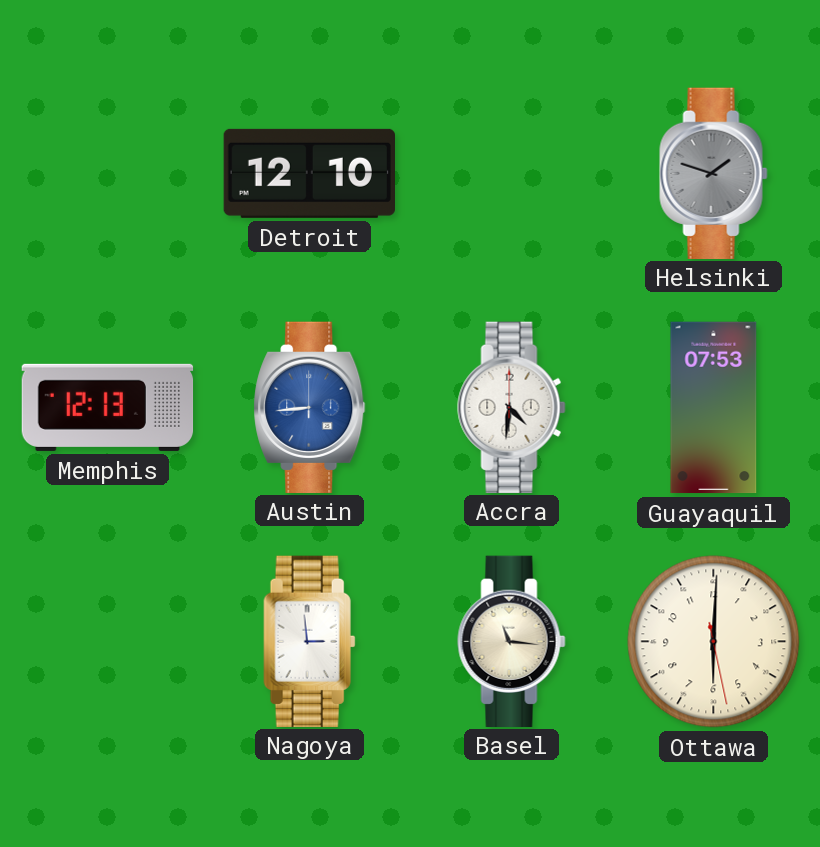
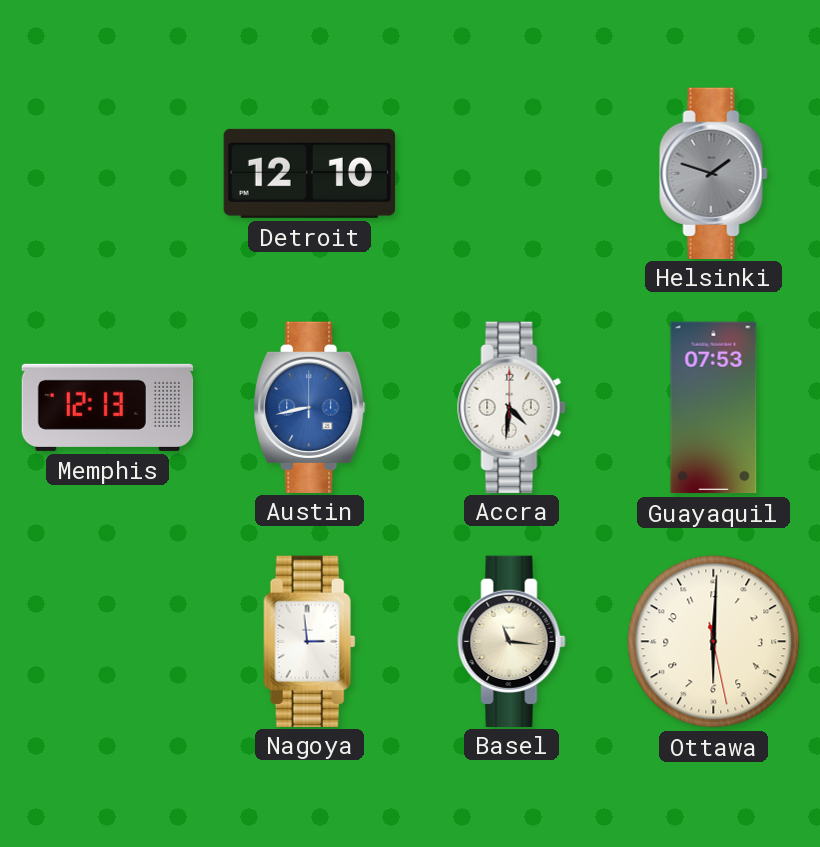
Austin: 8:44 -> 8:43 (310, 407)
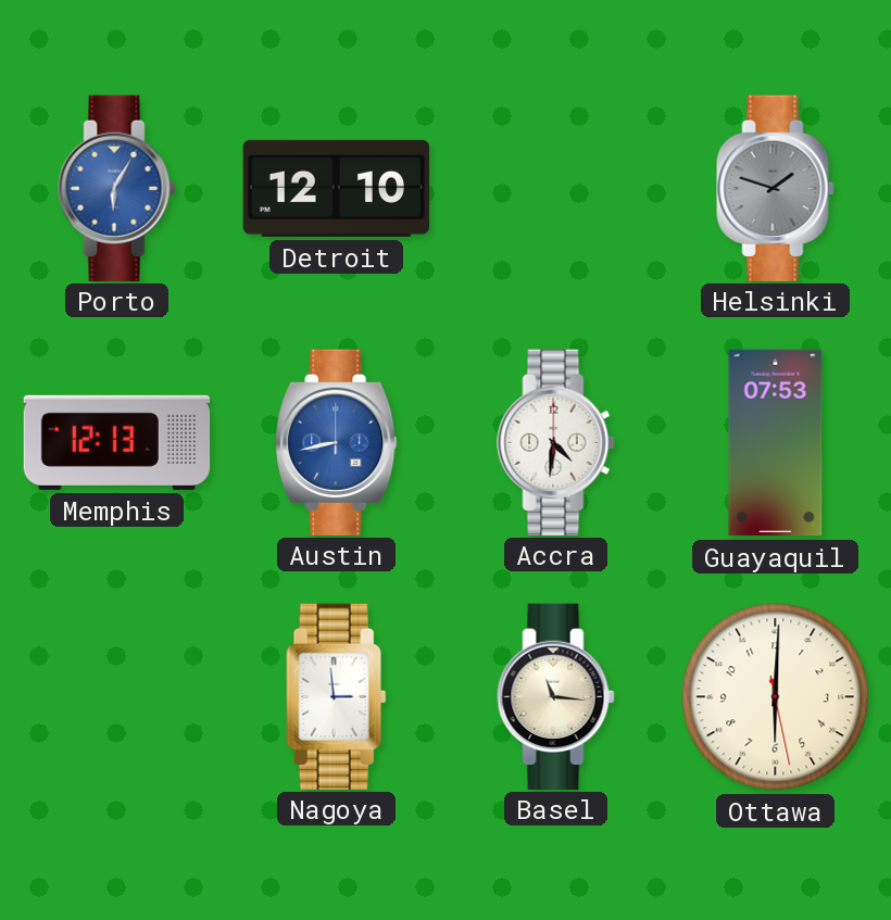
Porto: none -> 6:05 (117, 188)
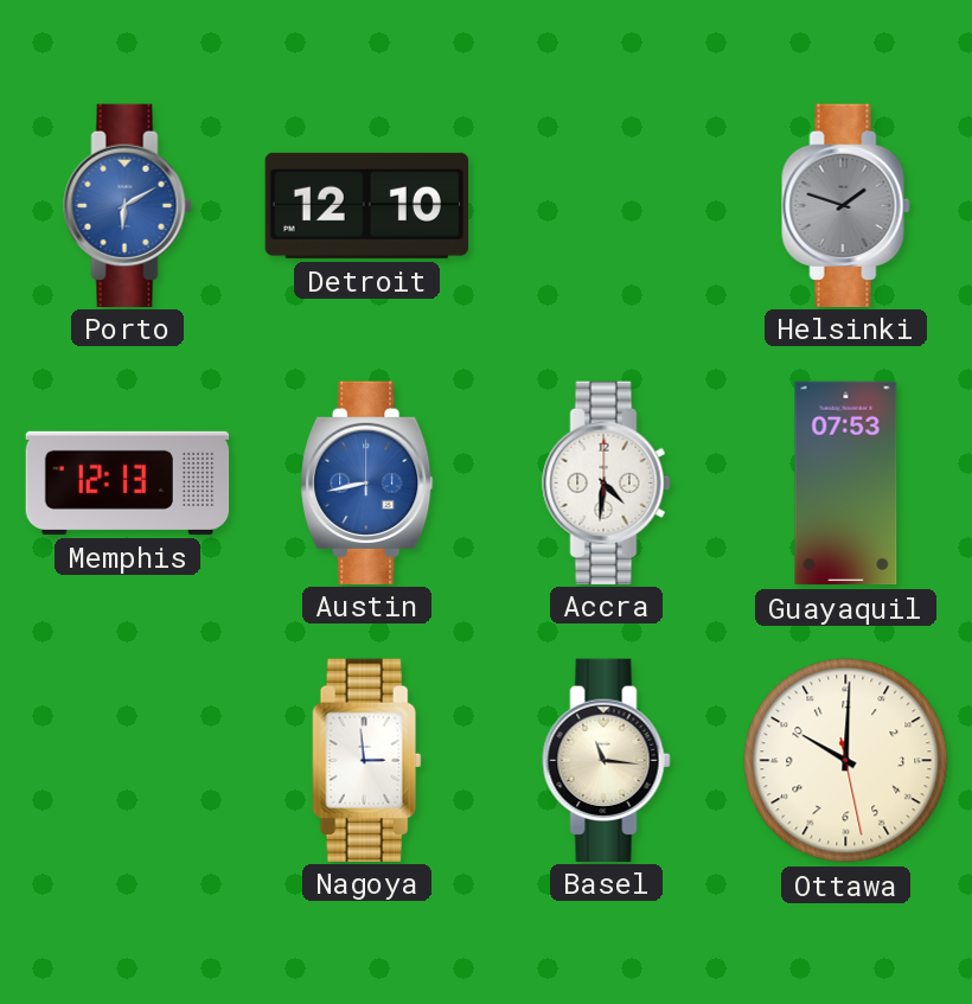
Porto: 6:05 -> 6:10 (128, 205)
Ottawa: 6:00 -> 10:00 (846, 761)
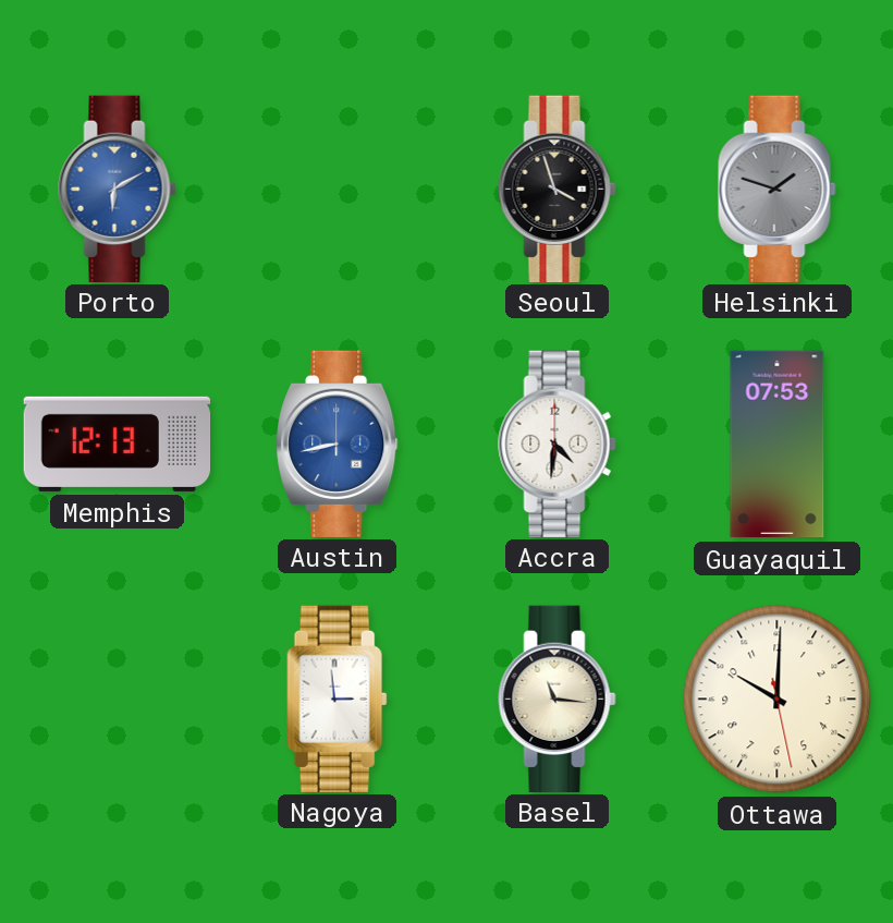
Detroit: 12:10 -> none (366, 205)
Seoul: none -> 3:57 (558, 189)
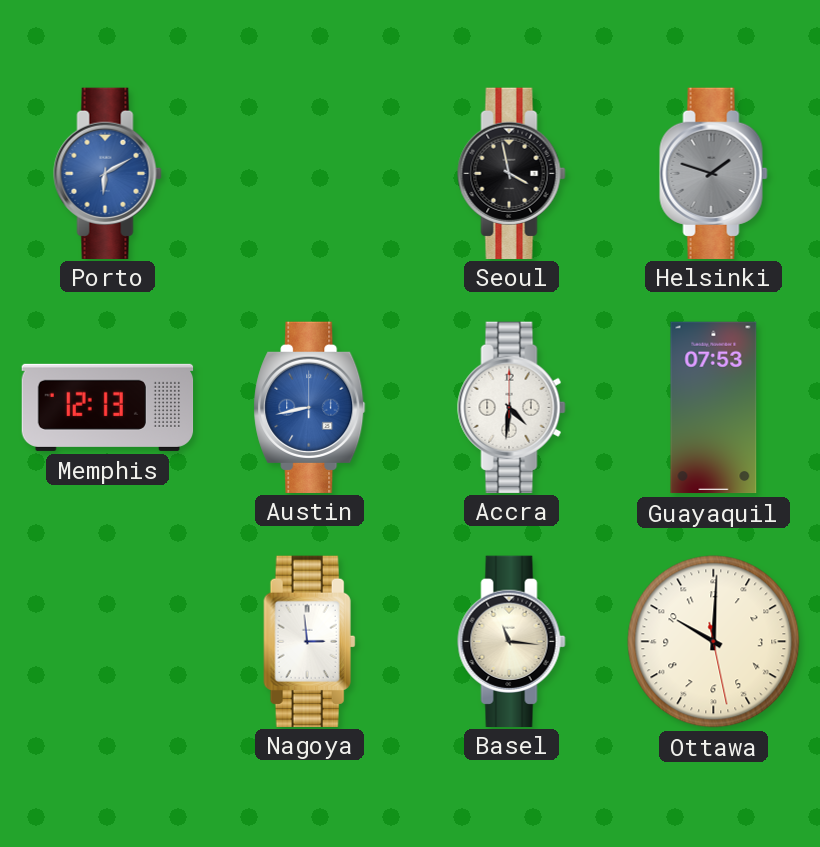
Seoul: 3:57 -> 3:58 (512, 173)
